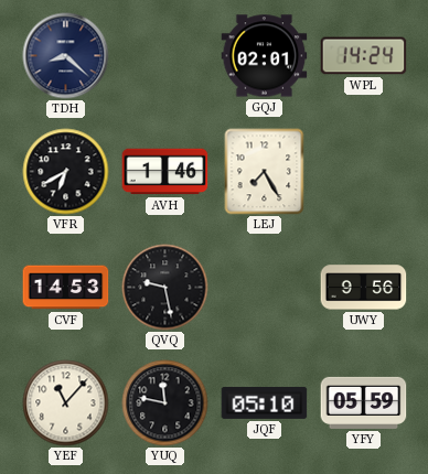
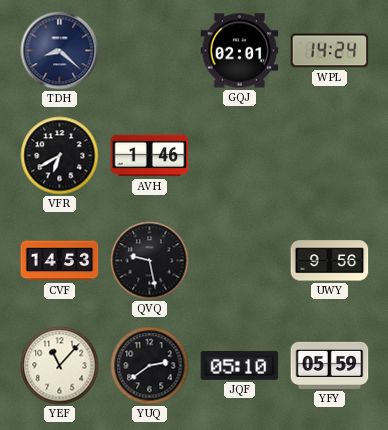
LEJ: 7:25 -> none (265, 172)
YUQ: 11:47 -> 2:39 (150, 366)
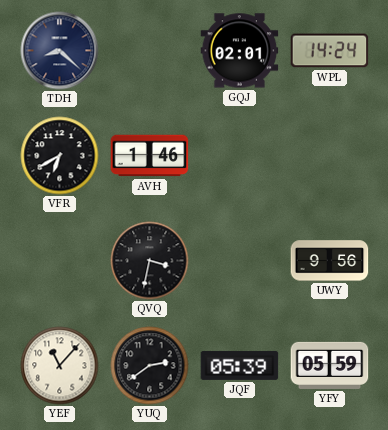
CVF: 14:53 -> none (60, 261)
QVQ: 9:28 -> 3:32 (150, 261)
JQF: 05:10 -> 05:39 (240, 365)
